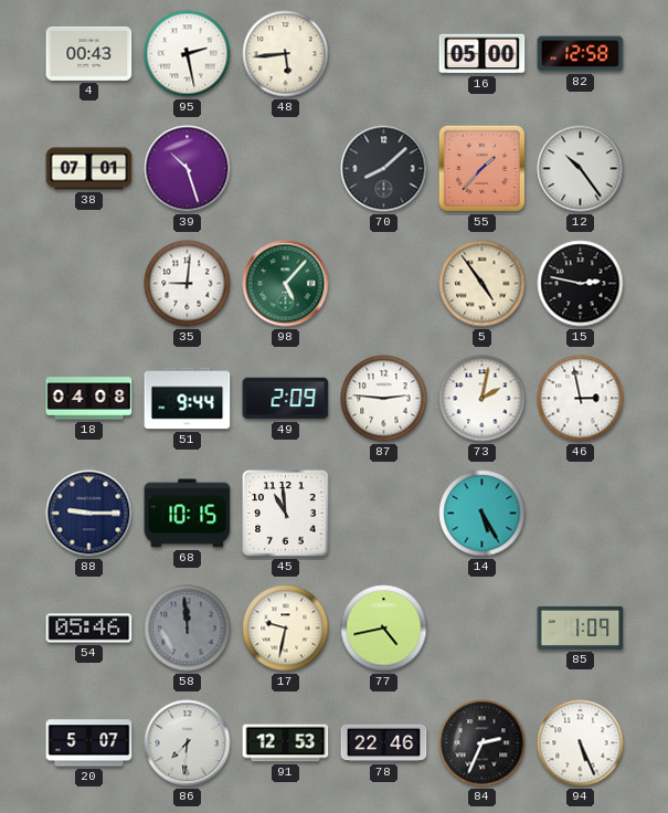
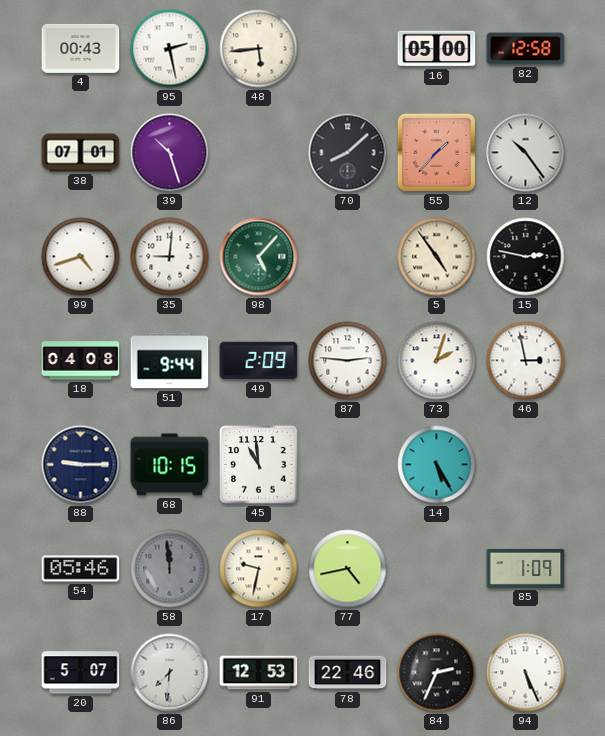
99: none -> 4:42 (81, 257)
73: 2:02 -> 2:03 (437, 361)
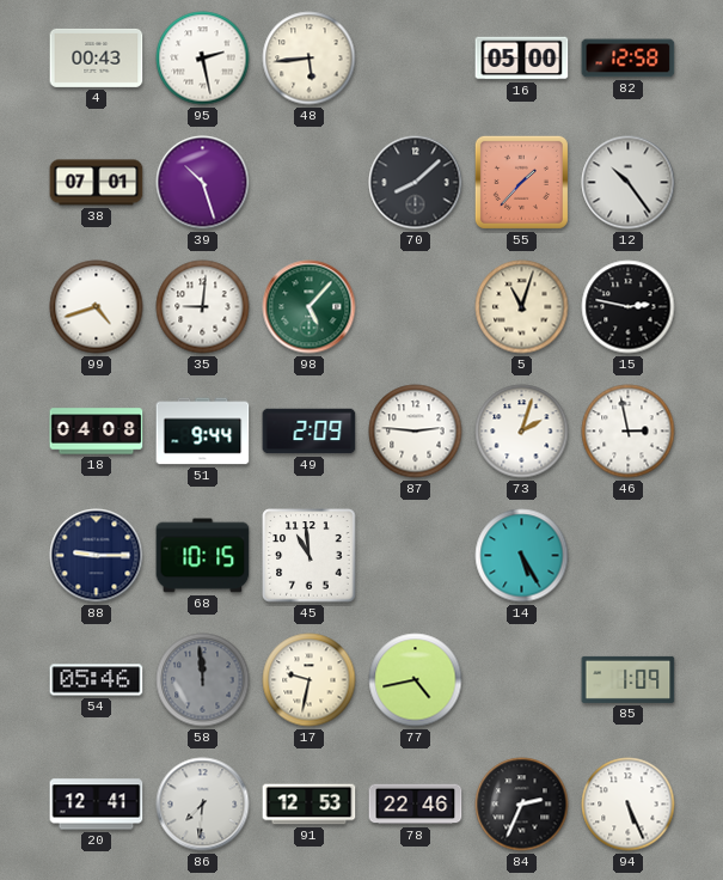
5: 4:54 -> 11:03 (522, 307)
20: 5:07 -> 12:41 (97, 805)
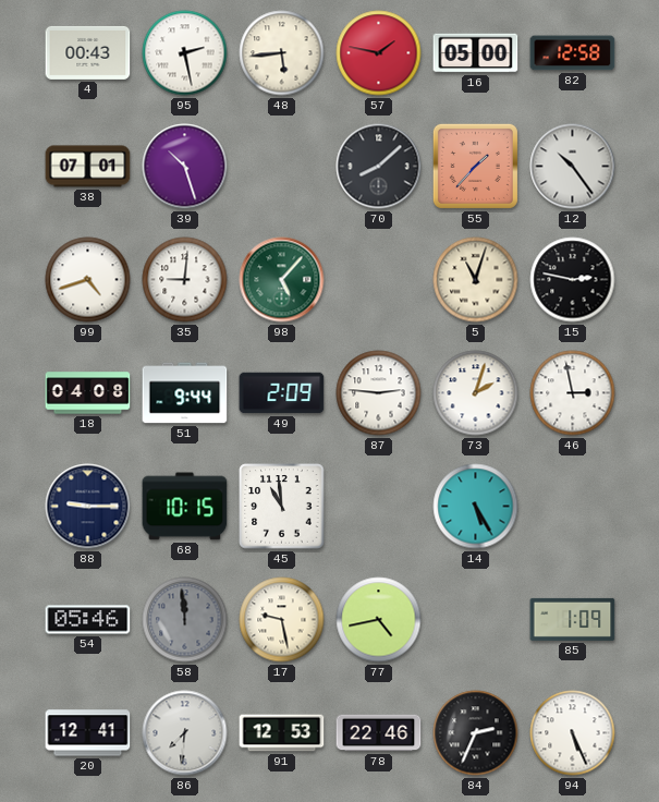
57: none -> 1:47 (379, 53)
17: 9:32 -> 9:28 (282, 620)
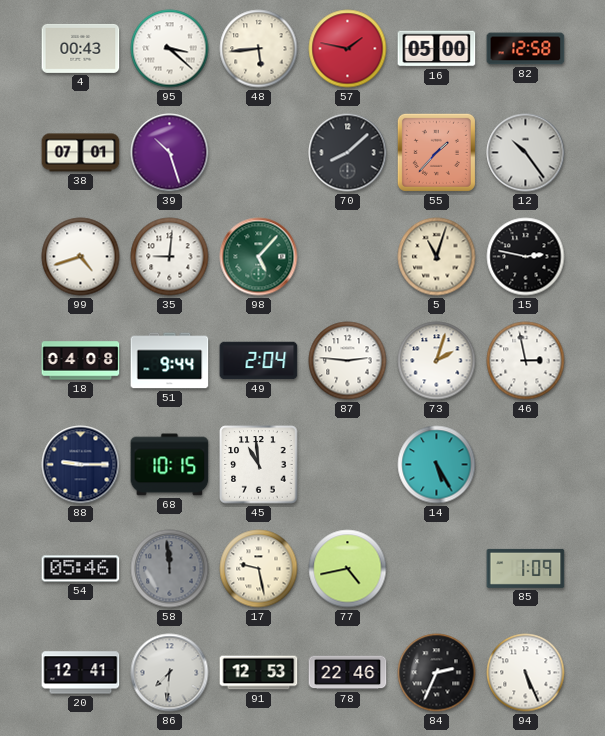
95: 2:28 -> 3:22 (170, 49)
49: 2:09 -> 2:04 (259, 361)
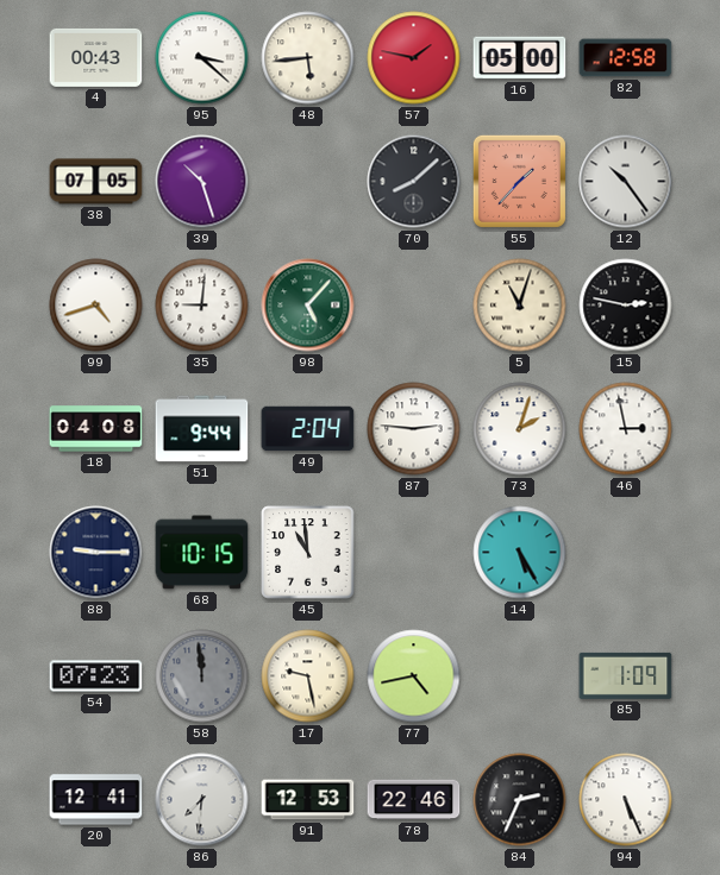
38: 07:01 -> 07:05 (96, 182)
54: 05:46 -> 07:23 (96, 676)
